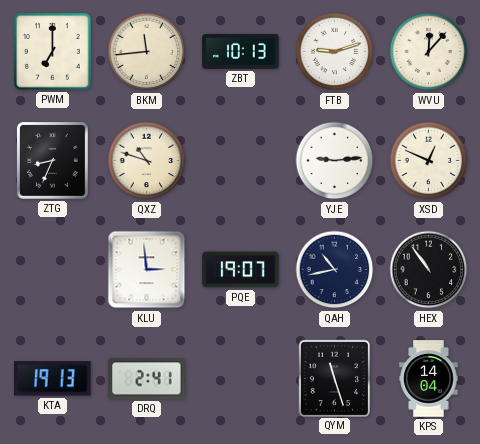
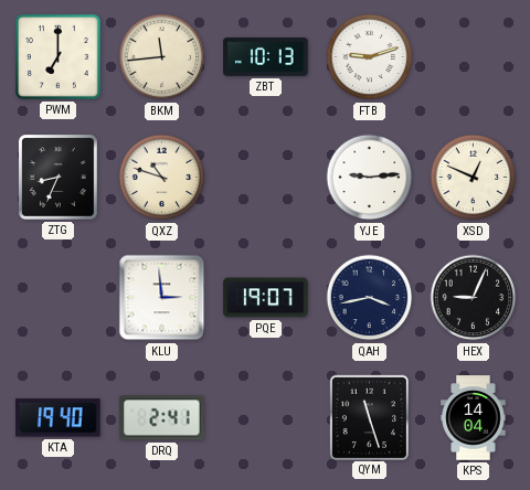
WVU: 12:07 -> none (429, 52)
QAH: 10:43 -> 3:43 (370, 298)
HEX: 10:54 -> 9:04 (474, 298)
KTA: 19:13 -> 19:40 (59, 418)
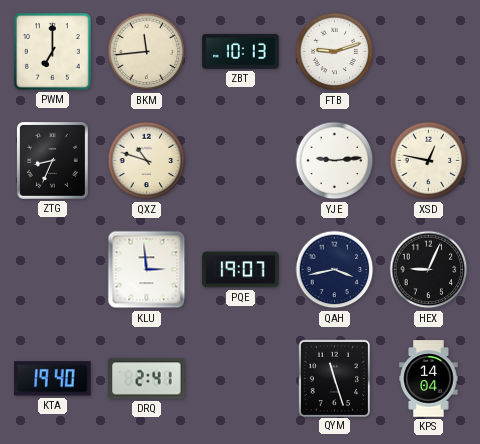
XSD: 12:49 -> 12:47 (429, 161)
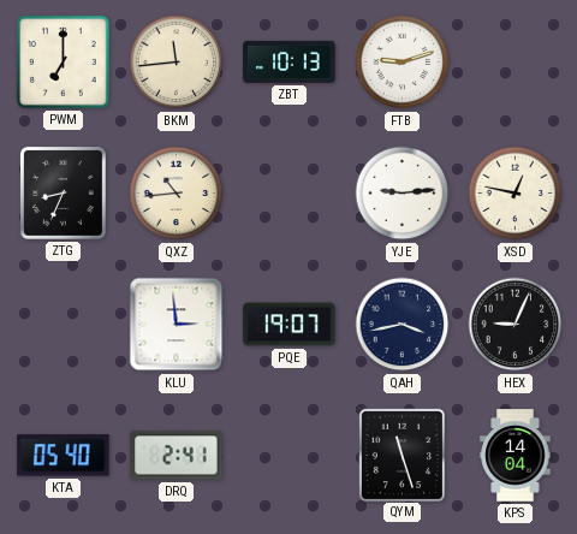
QXZ: 10:48 -> 10:44 (177, 194)
KTA: 19:40 -> 05:40 (64, 456)
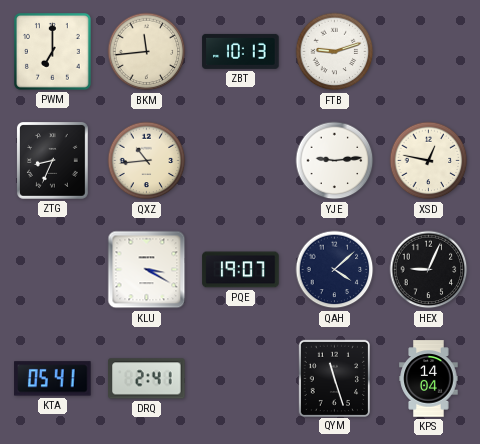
KLU: 2:59 -> 3:20 (147, 270)
QAH: 3:43 -> 4:08 (335, 270)
KTA: 05:40 -> 05:41 (53, 379)
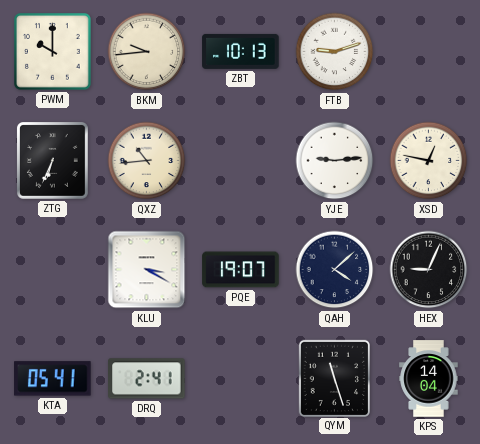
PWM: 7:00 -> 10:00 (53, 52)
BKM: 11:44 -> 9:44 (147, 52)
ZTG: 8:34 -> 6:34 (53, 161)
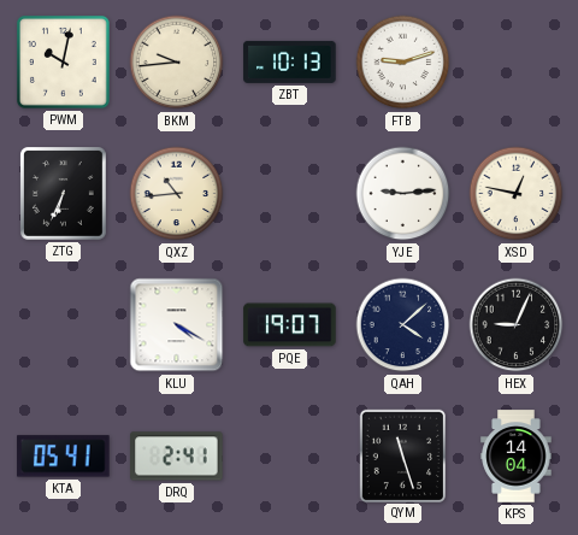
PWM: 10:00 -> 10:02 (64, 63)
KLU: 3:20 -> 4:20 (177, 325)
